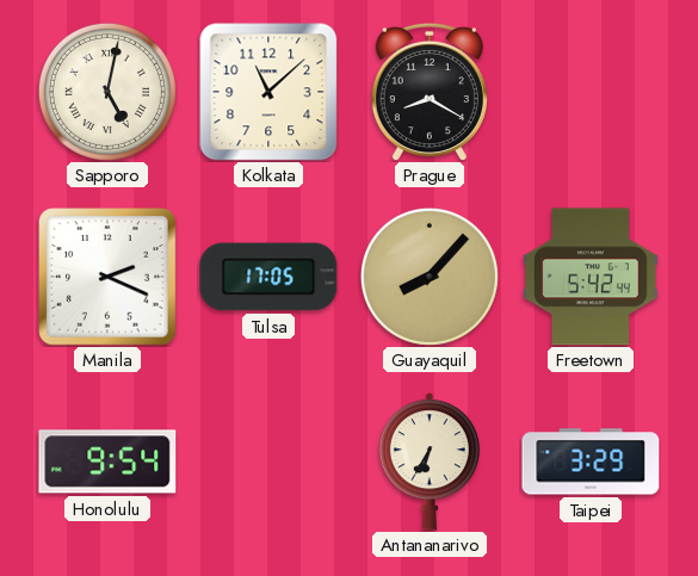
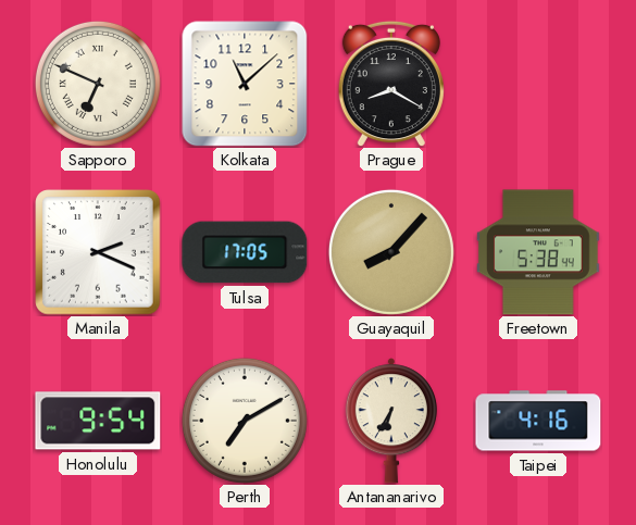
Sapporo: 5:02 -> 6:49 (98, 84)
Freetown: 5:42 -> 5:38 (539, 252)
Perth: none -> 7:10 (245, 421)
Taipei: 3:29 -> 4:16 (538, 421)
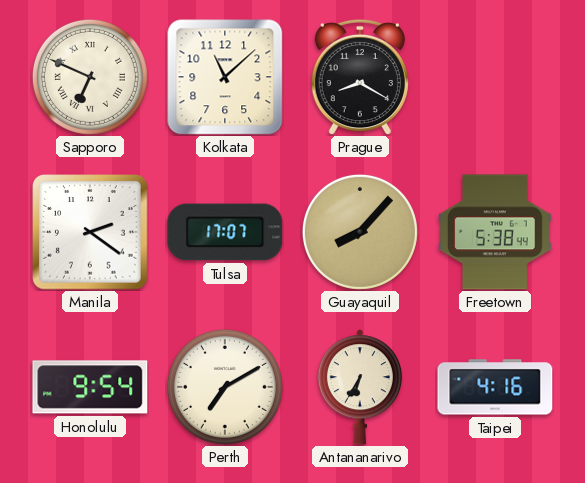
Manila: 2:19 -> 2:21 (90, 232)
Tulsa: 17:05 -> 17:07 (225, 232)
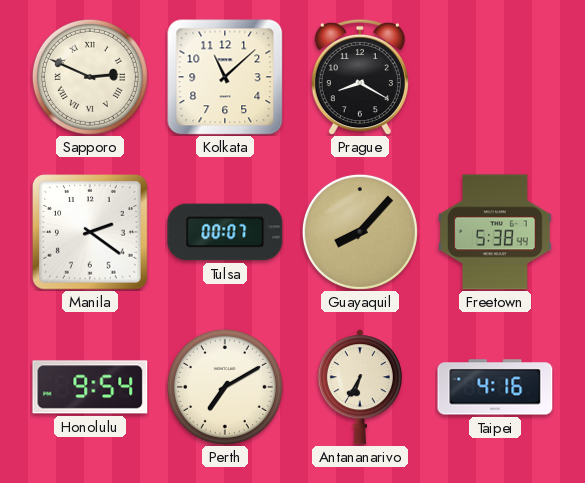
Sapporo: 6:49 -> 2:49 (90, 77)
Tulsa: 17:07 -> 00:07 (225, 232)
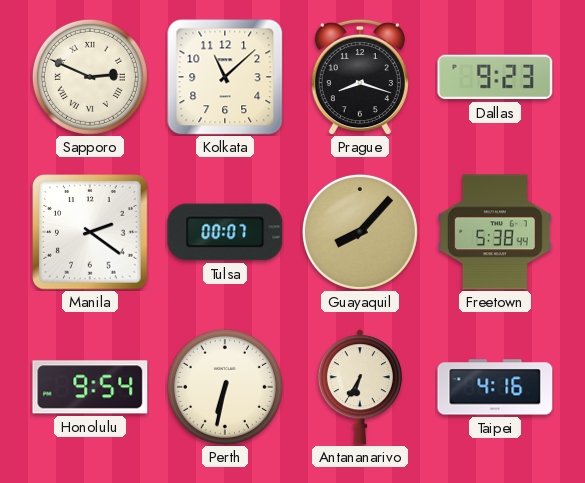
Prague: 8:20 -> 8:18 (360, 77)
Dallas: none -> 9:23 (495, 77)
Perth: 7:10 -> 6:32 (225, 387)
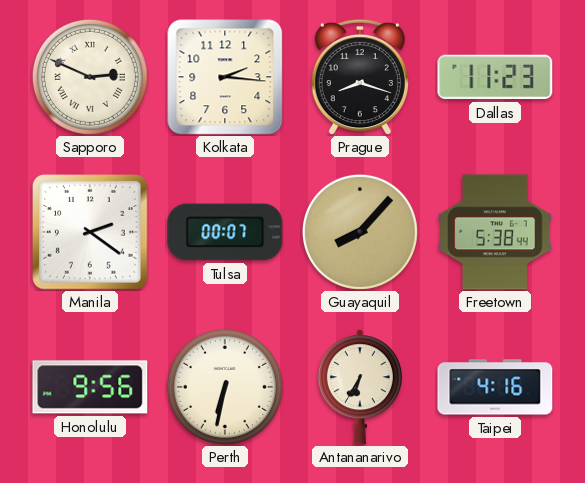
Kolkata: 11:08 -> 2:16 (225, 77)
Dallas: 9:23 -> 11:23 (495, 77)
Honolulu: 9:54 -> 9:56 (90, 387)
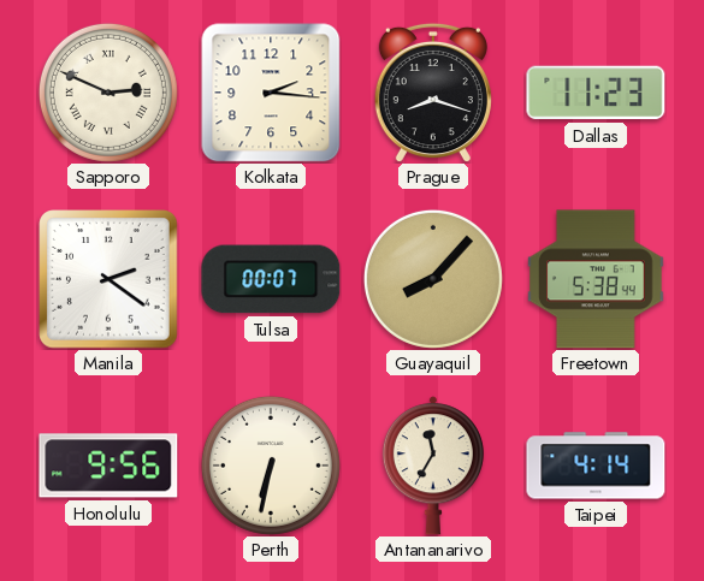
Antananarivo: 6:35 -> 11:35 (433, 466)
Taipei: 4:16 -> 4:14 (596, 466)
